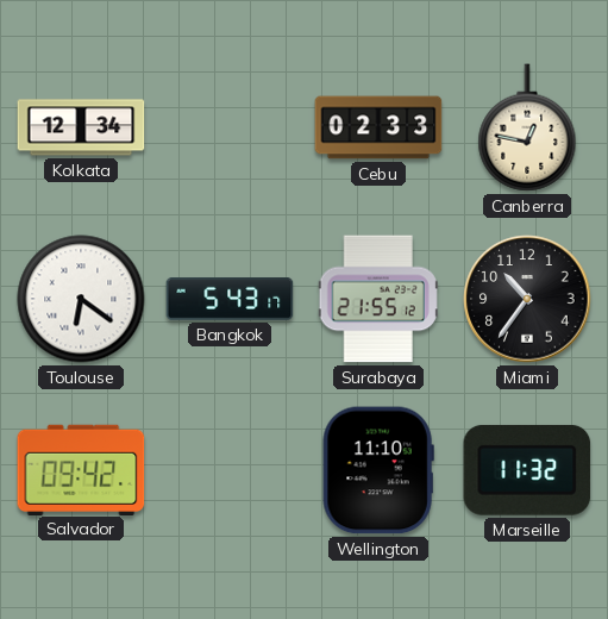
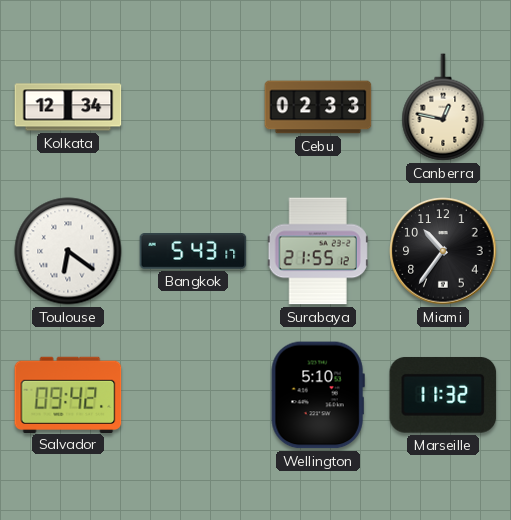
Wellington: 11:10 -> 5:10 (318, 395)
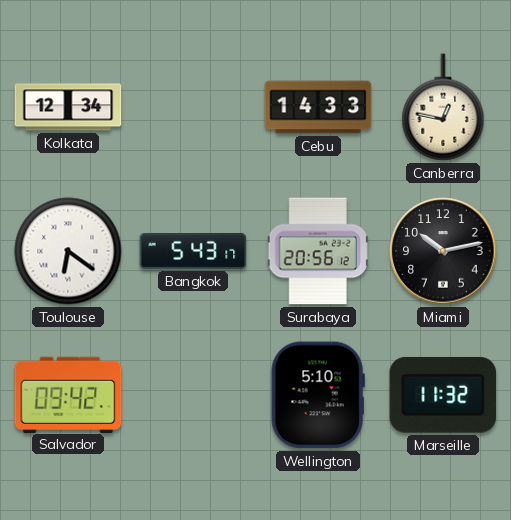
Cebu: 02:33 -> 14:33 (318, 107)
Surabaya: 21:55 -> 20:56 (318, 251)
Miami: 10:36 -> 10:13 (443, 251)
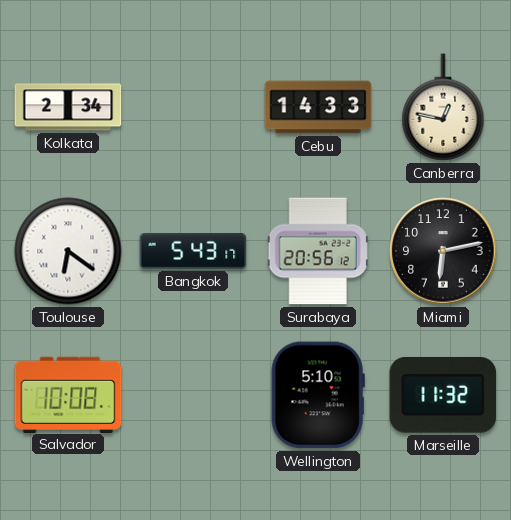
Kolkata: 12:34 -> 2:34 (68, 107)
Miami: 10:13 -> 6:13 (443, 251)
Salvador: 09:42 -> 10:08 (68, 394)
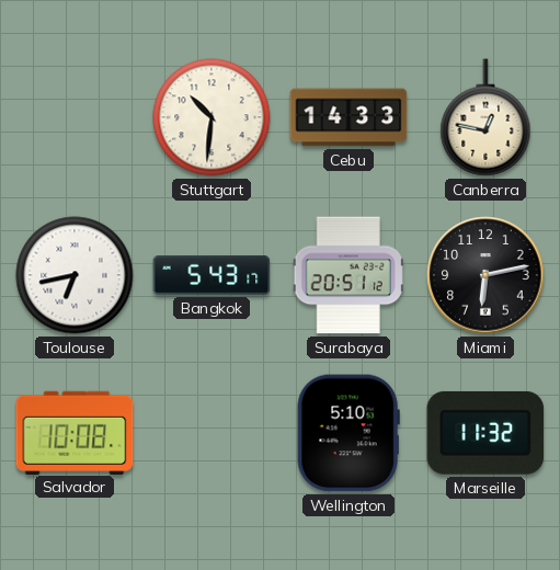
Kolkata: 2:34 -> none (68, 107)
Stuttgart: none -> 10:31 (212, 117)
Toulouse: 6:21 -> 6:43 (75, 275)
Surabaya: 20:56 -> 20:51 (348, 275)
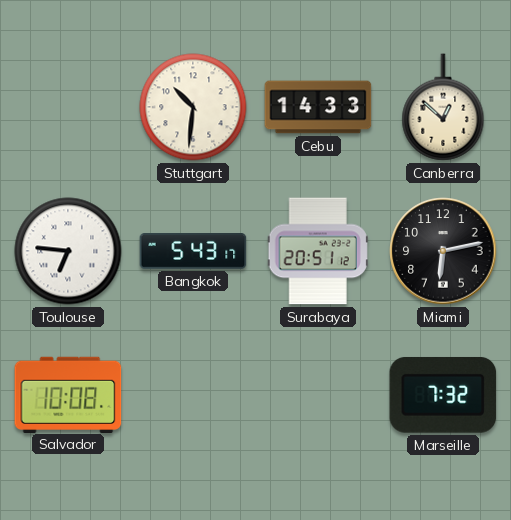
Canberra: 12:47 -> 12:52 (443, 107)
Toulouse: 6:43 -> 6:46 (68, 251)
Wellington: 5:10 -> none (348, 433)
Marseille: 11:32 -> 7:32 (443, 395)
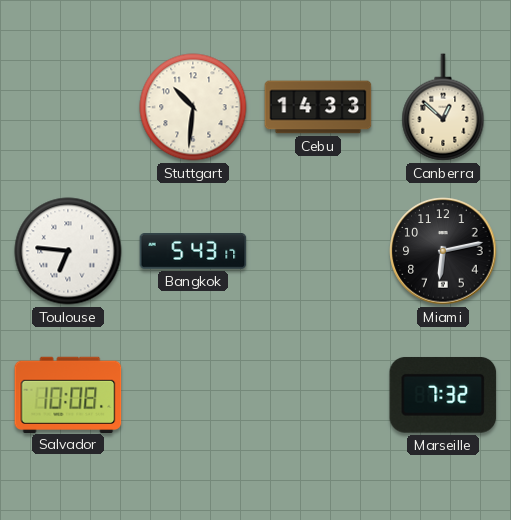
Surabaya: 20:51 -> none (318, 251)
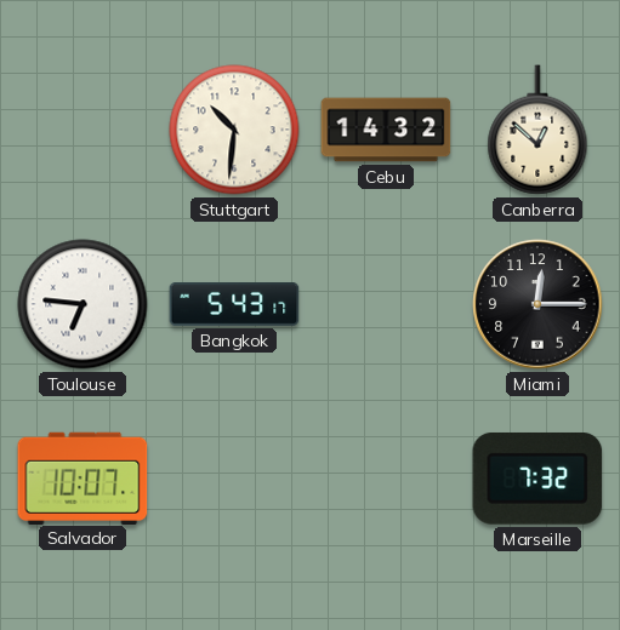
Cebu: 14:33 -> 14:32 (386, 130)
Miami: 6:13 -> 12:15 (537, 304)
Salvador: 10:08 -> 10:07 (83, 477)
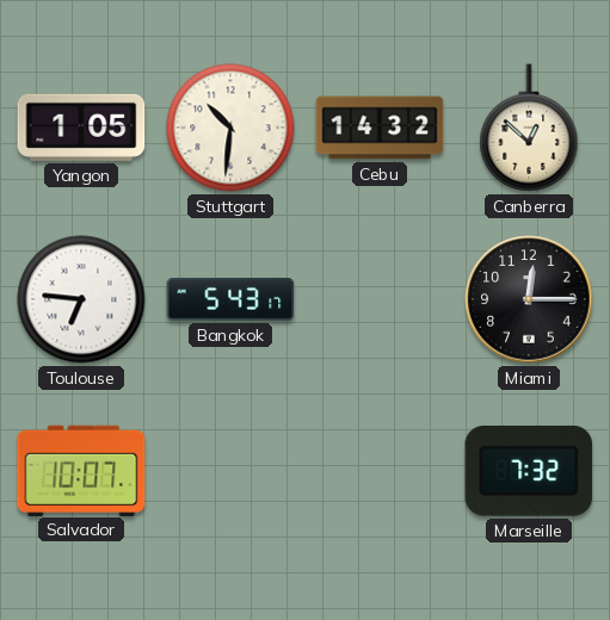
Yangon: none -> 1:05 (81, 128)
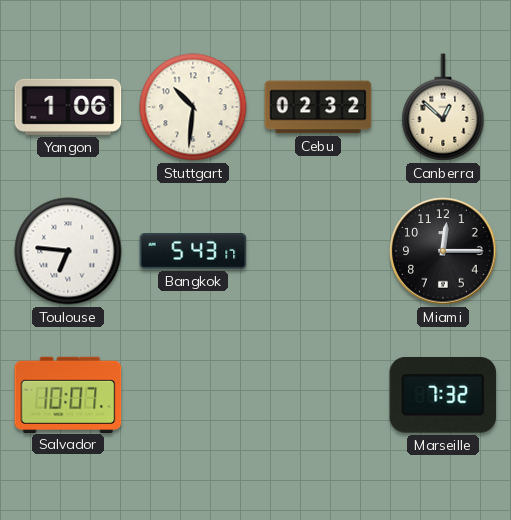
Yangon: 1:05 -> 1:06 (68, 107)
Cebu: 14:32 -> 02:32 (318, 107)
